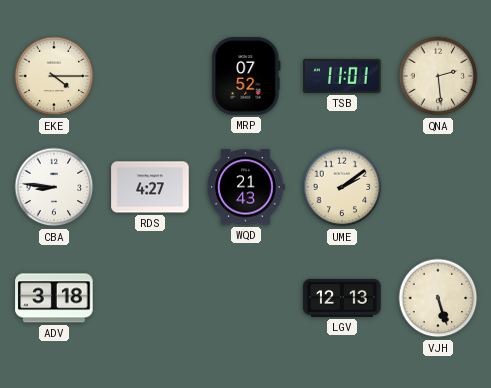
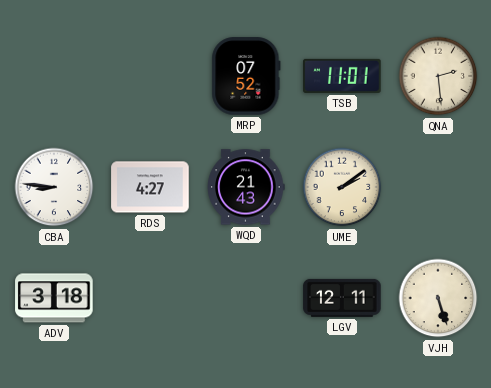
EKE: 4:15 -> none (54, 76)
LGV: 12:13 -> 12:11 (342, 298)
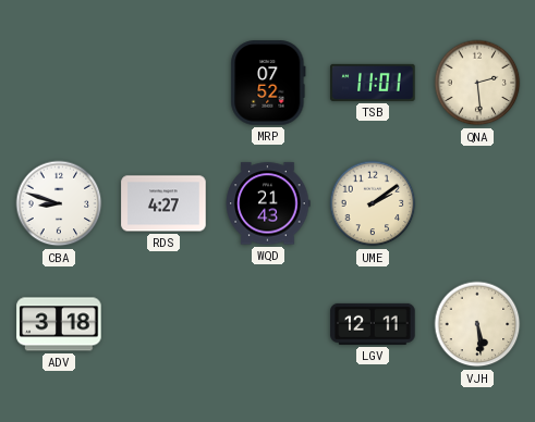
CBA: 8:46 -> 8:48 (59, 203)
VJH: 5:27 -> 5:29 (477, 324)
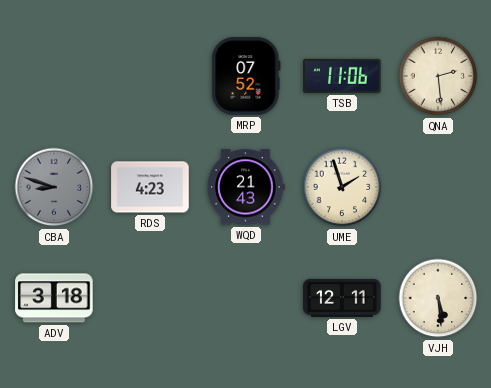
TSB: 11:01 -> 11:06 (342, 76)
CBA dial: white -> grey (54, 187)
RDS: 4:27 -> 4:23 (150, 187)
UME: 2:09 -> 1:57 (342, 187)
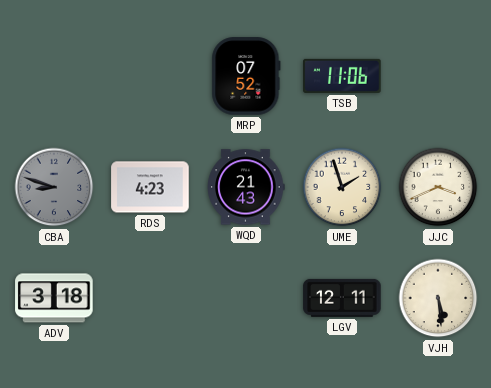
QNA: 2:29 -> none (438, 76)
JJC: none -> 3:41 (438, 187)
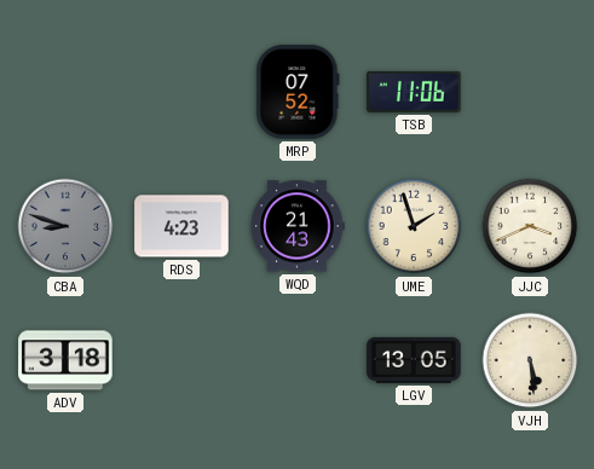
LGV: 12:11 -> 13:05 (414, 360)
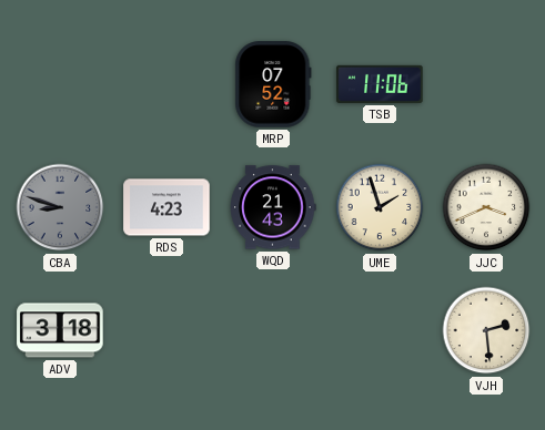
LGV: 13:05 -> none (414, 360)
VJH: 5:29 -> 2:29 (486, 330)
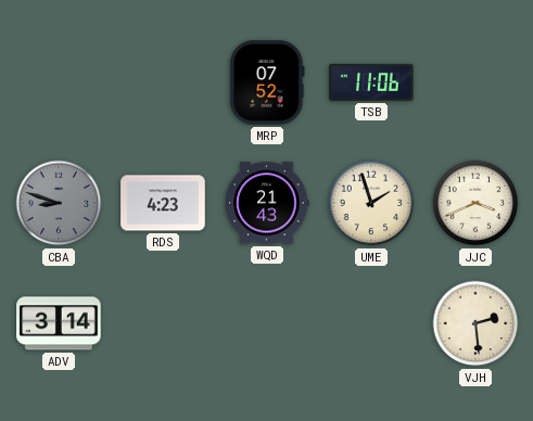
ADV: 3:18 -> 3:14 (59, 323)
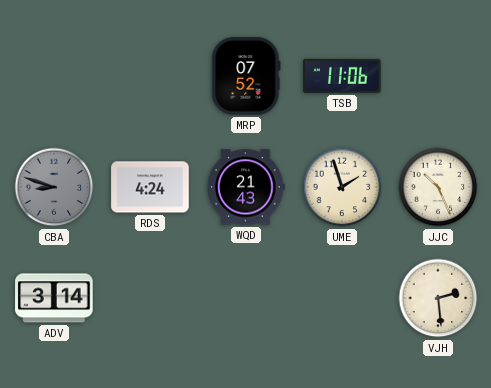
RDS: 4:23 -> 4:24 (150, 187)
JJC: 3:41 -> 10:26 (438, 187)
